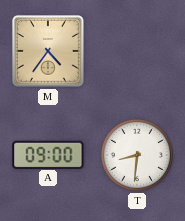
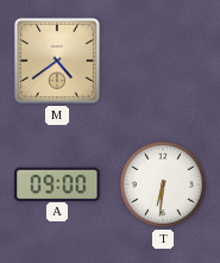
M: 4:36 -> 4:39 (57, 61)
T: 8:31 -> 6:31 (163, 184)
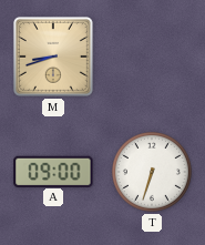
M: 4:39 -> 8:42 (53, 57)
T: 6:31 -> 6:33 (152, 172)
